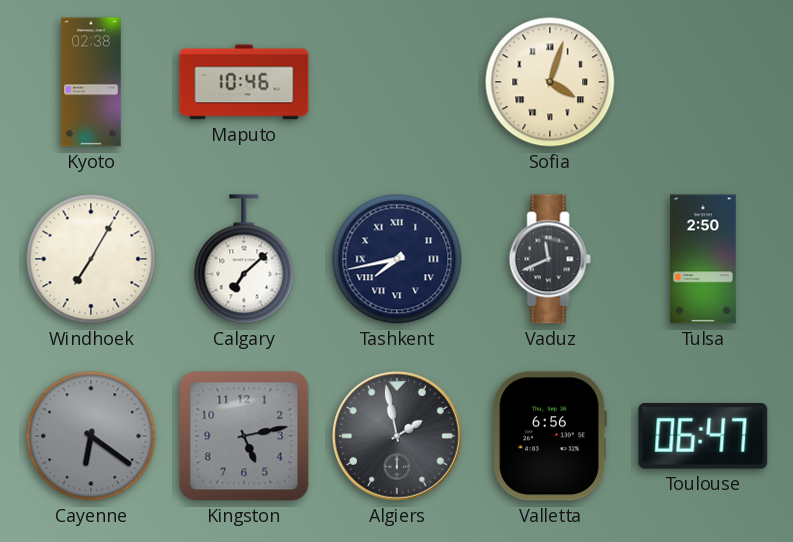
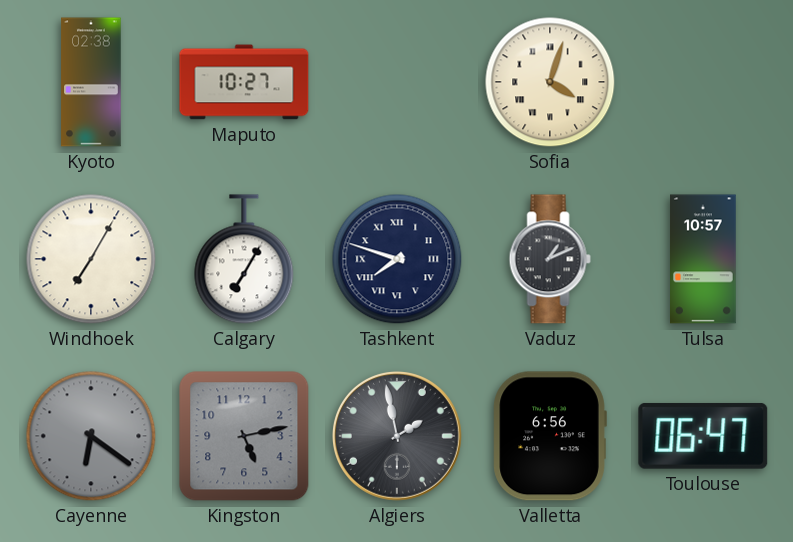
Maputo: 10:46 -> 10:27 (244, 82)
Calgary: 7:08 -> 7:05 (244, 259)
Tashkent: 7:43 -> 7:48 (397, 259)
Vaduz: 11:41 -> 1:11 (550, 259)
Tulsa: 2:50 -> 10:57 (703, 259)
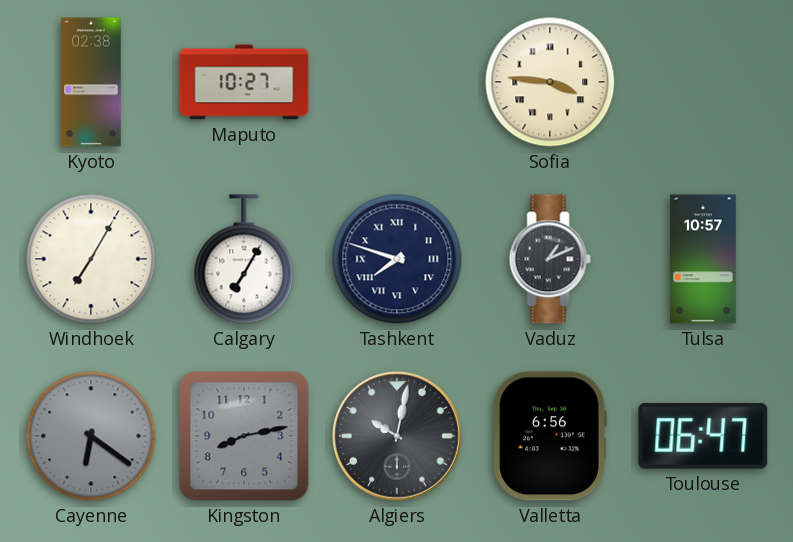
Sofia: 4:03 -> 3:46 (550, 82)
Kingston: 5:13 -> 8:13 (244, 436)
Algiers: 1:58 -> 10:02 (397, 436)
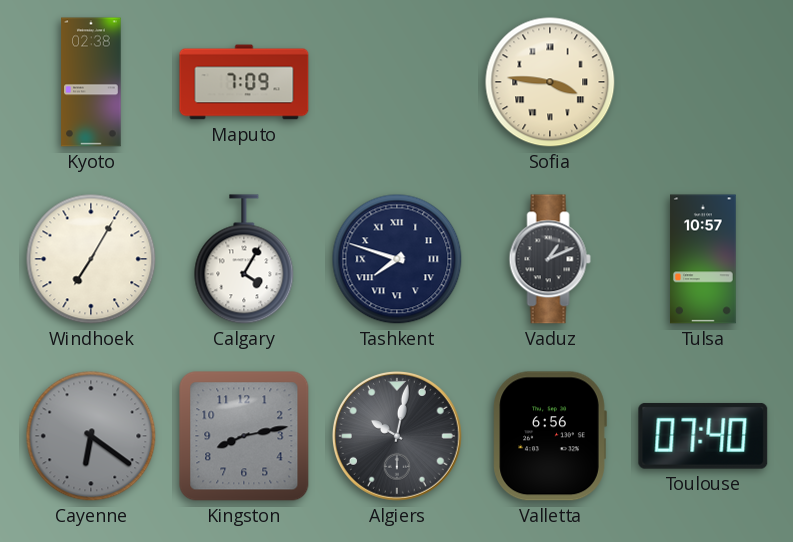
Maputo: 10:27 -> 7:09 (244, 82)
Calgary: 7:05 -> 4:05 (244, 259)
Toulouse: 06:47 -> 07:40 (703, 436)
